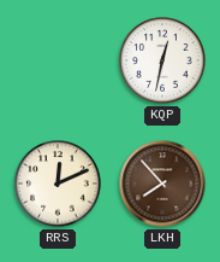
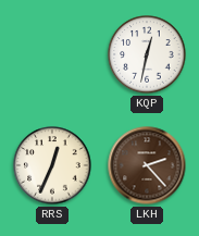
RRS: 12:11 -> 12:34 (52, 165)
LKH: 7:53 -> 2:23 (147, 165)
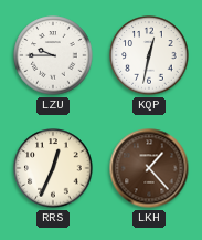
LZU: none -> 9:45 (53, 55)
LKH: 2:23 -> 1:23 (149, 168)
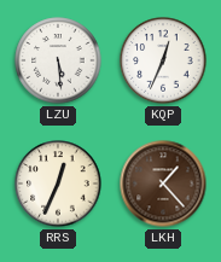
LZU: 9:45 -> 5:29 (58, 60)
KQP: 12:32 -> 12:34 (163, 60)
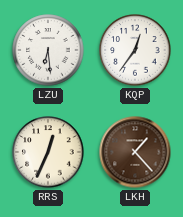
LZU: 5:29 -> 6:29 (48, 50)
KQP: 12:34 -> 12:36 (135, 50)
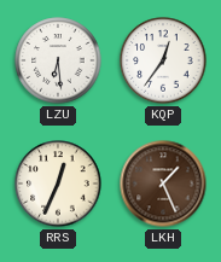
LKH: 1:23 -> 1:26 (163, 184)
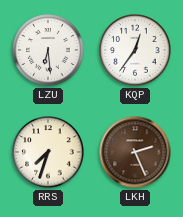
RRS: 12:34 -> 7:33 (48, 152)
LKH: 1:26 -> 2:26 (135, 152)
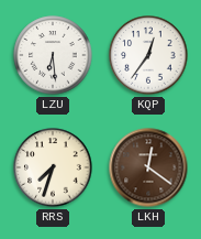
LKH: 2:26 -> 12:21 (148, 167)
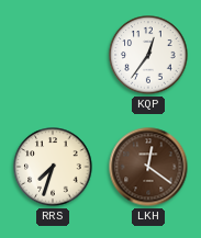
LZU: 6:29 -> none (53, 55)
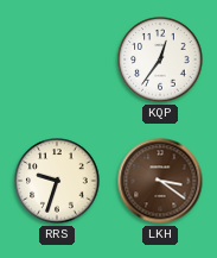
RRS: 7:33 -> 9:33 (57, 181)
LKH: 12:21 -> 3:21 (160, 181)
